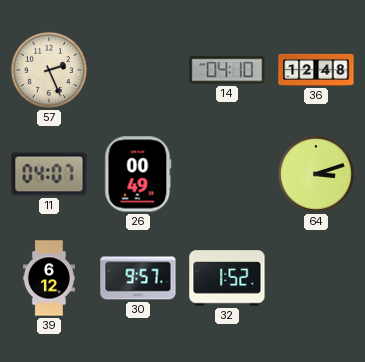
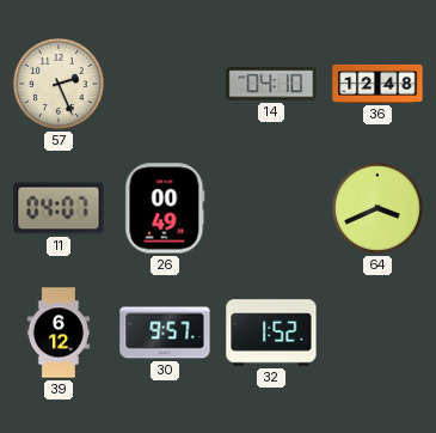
64: 3:12 -> 3:41 (377, 208)
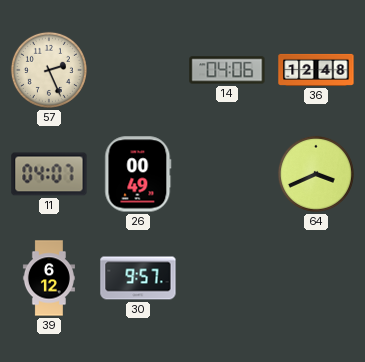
14: 04:10 -> 04:06 (227, 70)
32: 1:52 -> none (271, 333)
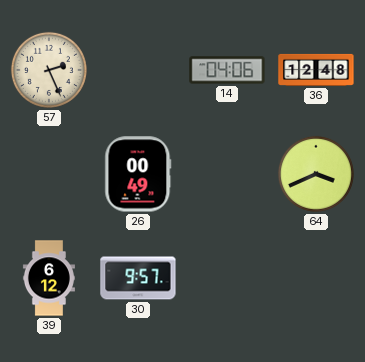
11: 04:07 -> none (49, 174)
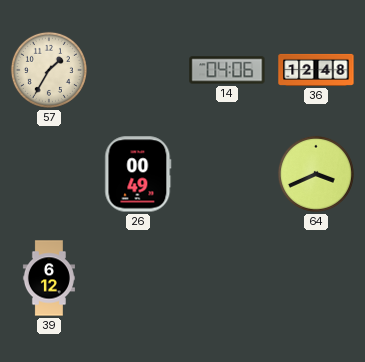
57: 2:26 -> 1:35 (49, 70)
30: 9:57 -> none (138, 278)
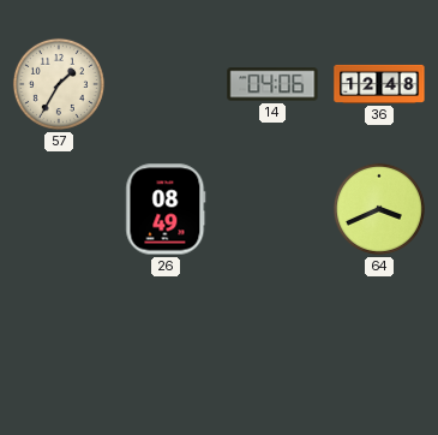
26: 00:49 -> 08:49 (166, 209)
39: 6:12 -> none (49, 278)
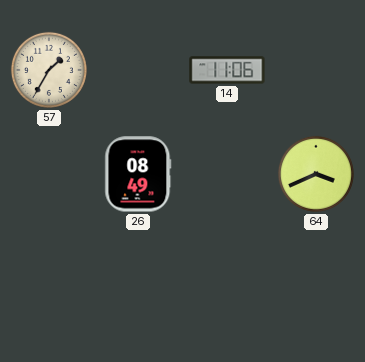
14: 04:06 -> 11:06 (227, 70)
36: 12:48 -> none (379, 84)
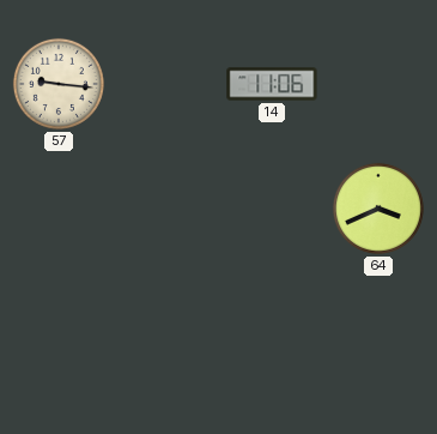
57: 1:35 -> 9:16 (59, 84)
26: 08:49 -> none (138, 174)
